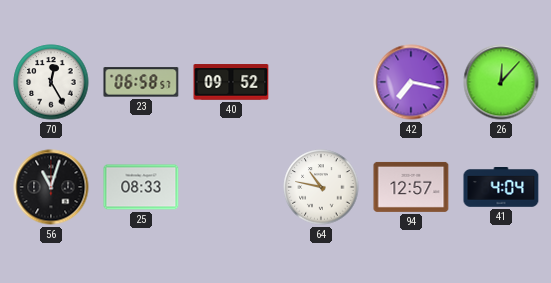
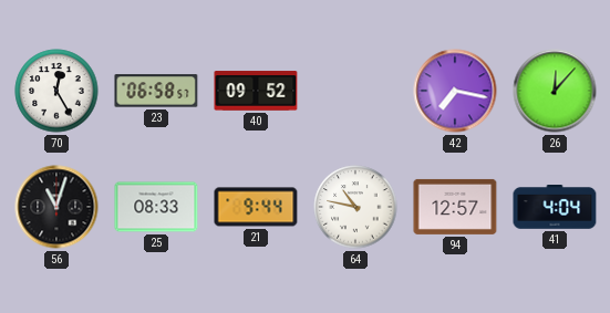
21: none -> 9:44 (256, 207)
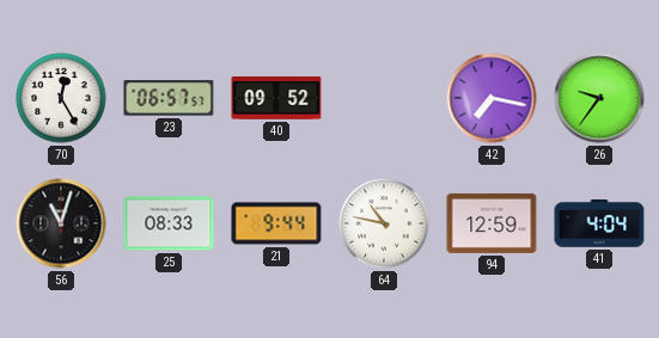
23: 06:58 -> 06:57 (169, 98)
26: 12:07 -> 9:36 (599, 98)
94: 12:57 -> 12:59 (492, 223)
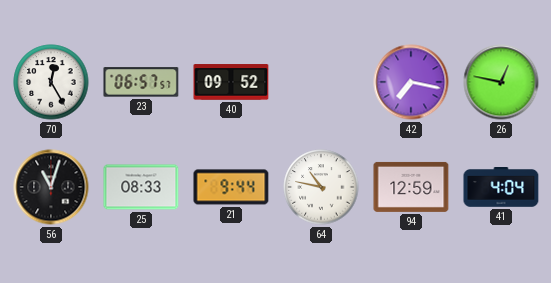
26: 9:36 -> 12:47 (501, 82)
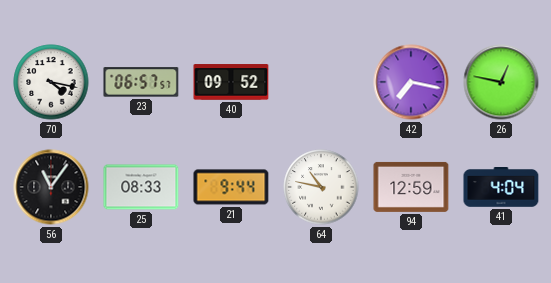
70: 12:25 -> 4:17 (51, 82)
56: 11:03 -> 11:06 (51, 187)
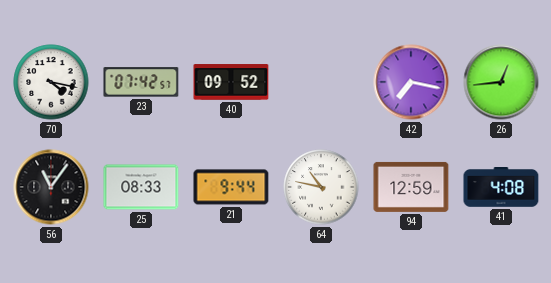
23: 06:57 -> 07:42 (141, 82)
26: 12:47 -> 12:44 (501, 82)
41: 4:04 -> 4:08 (501, 188)
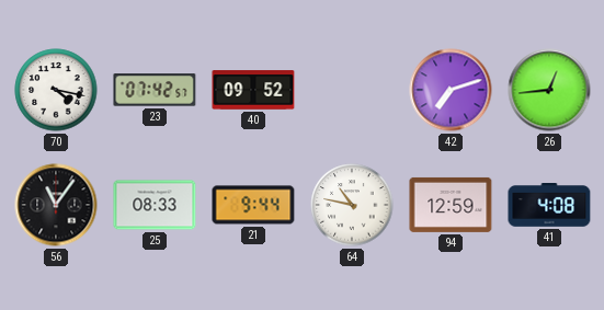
42: 7:17 -> 7:12 (451, 90)
